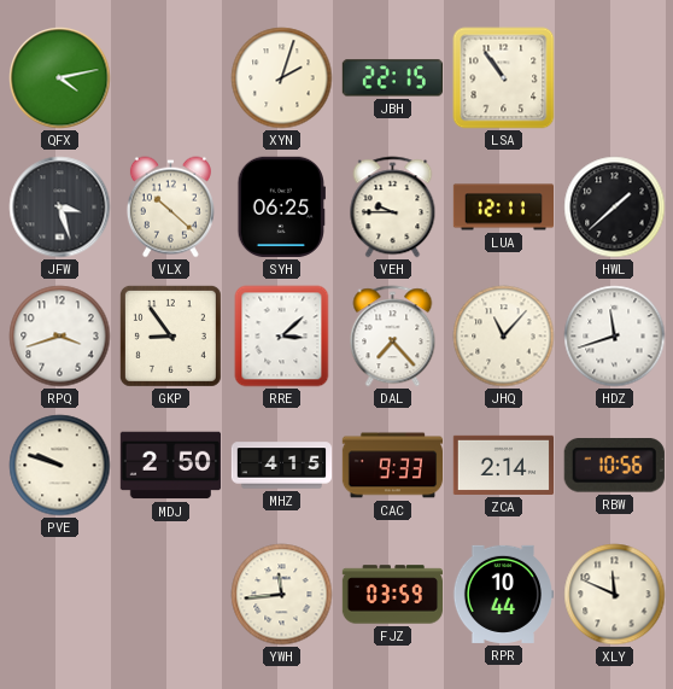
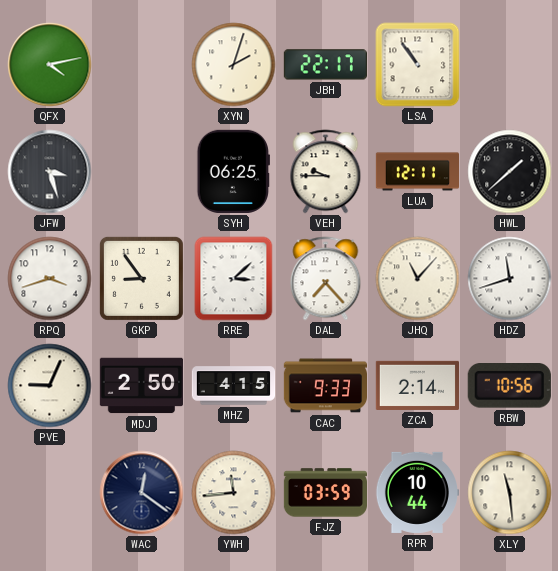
JBH: 22:15 -> 22:17 (325, 65)
VLX: 10:22 -> none (170, 208)
PVE: 9:48 -> 9:04 (50, 386)
WAC: none -> 12:21 (142, 493)
XLY: 11:49 -> 11:29 (510, 493)
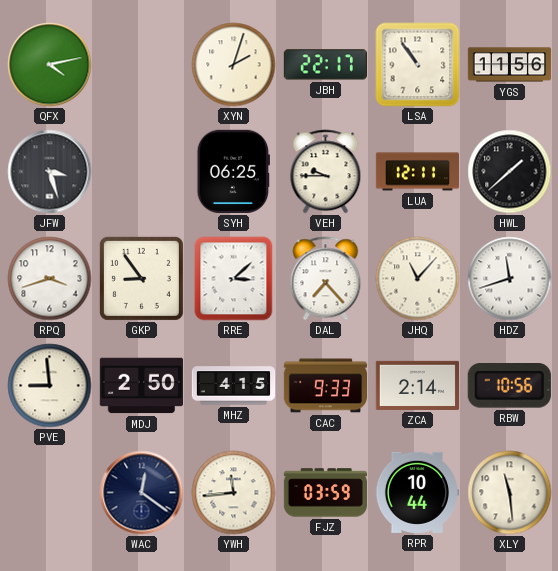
YGS: none -> 11:56 (510, 65)
PVE: 9:04 -> 8:59 (50, 386)
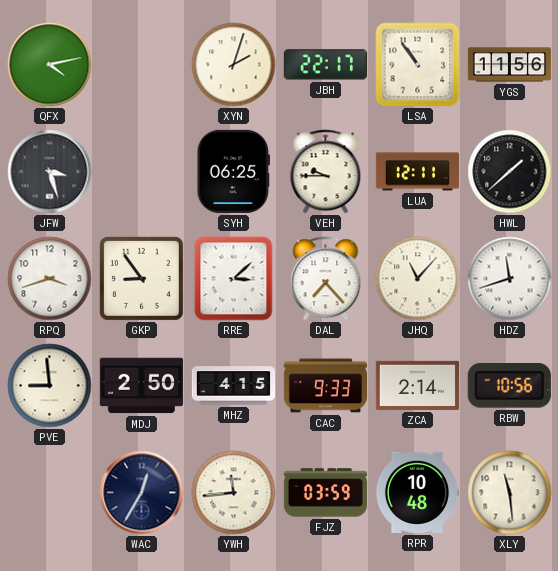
WAC: 12:21 -> 12:35 (142, 493)
RPR: 10:44 -> 10:48 (416, 492)
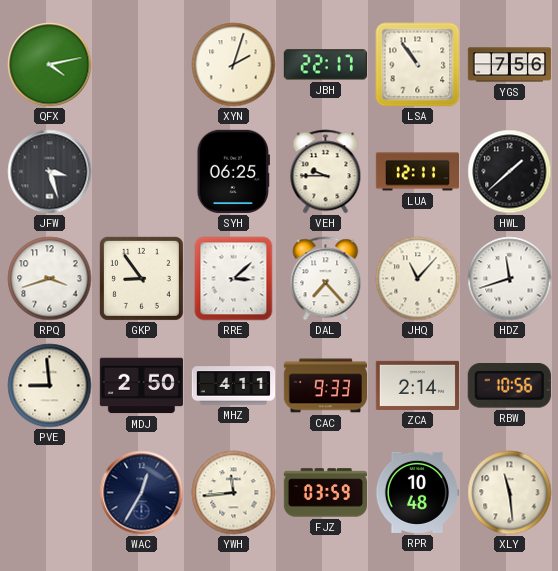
YGS: 11:56 -> 7:56 (510, 65)
MHZ: 4:15 -> 4:11 (234, 386)
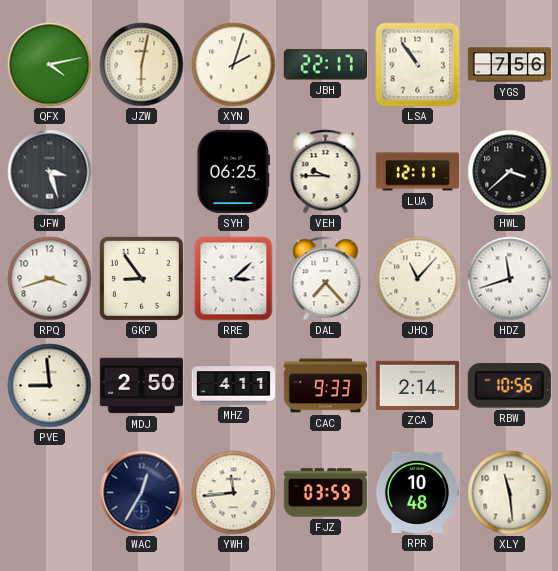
JZW: none -> 6:02 (142, 65)
HWL: 1:38 -> 3:38 (510, 172)
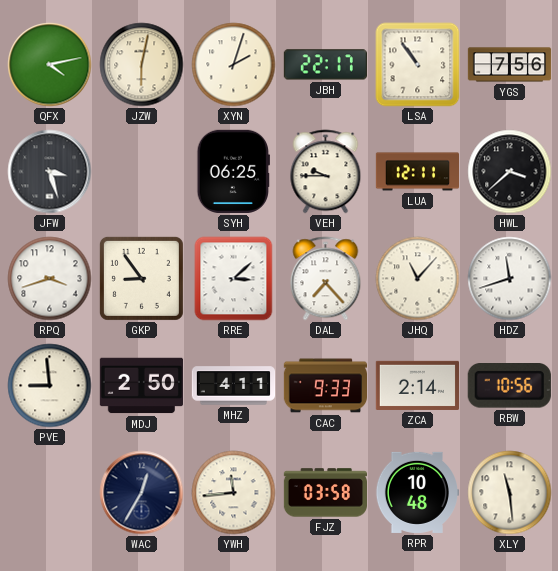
FJZ: 03:59 -> 03:58 (325, 493)
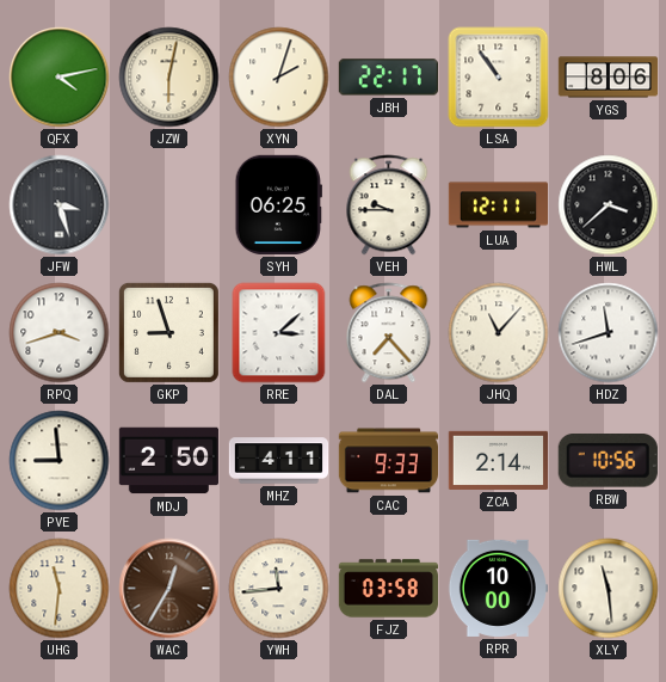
YGS: 7:56 -> 8:06 (609, 78)
GKP: 8:54 -> 8:57 (168, 332)
UHG: none -> 11:31 (60, 589)
WAC dial: navy -> brown (169, 589)
RPR: 10:48 -> 10:00 (497, 588)
